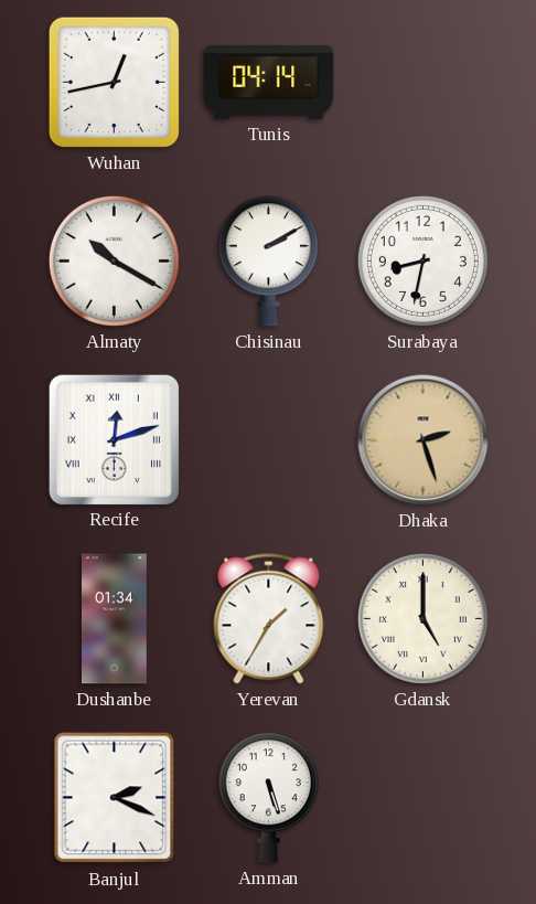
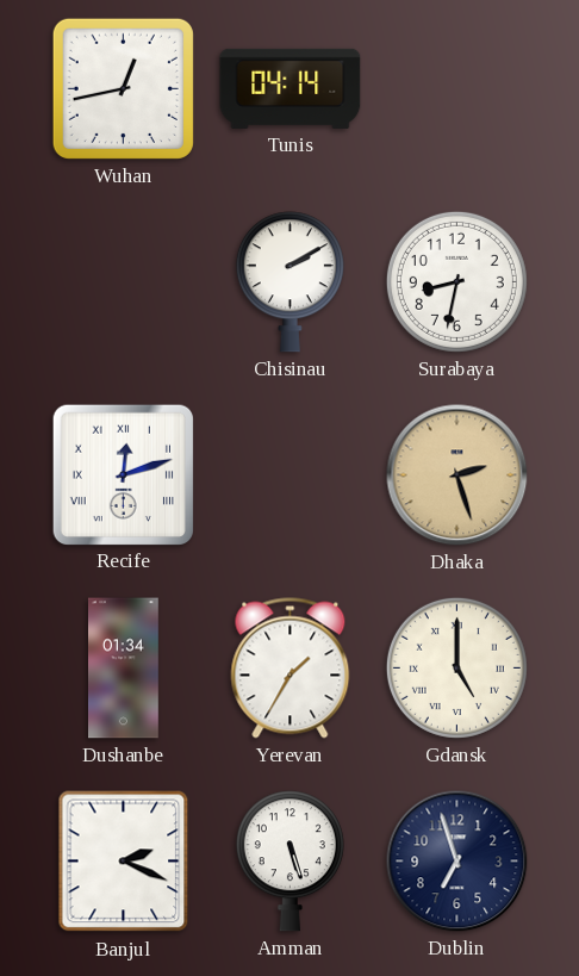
Almaty: 10:20 -> none (114, 260)
Dublin: none -> 6:57 (457, 862)
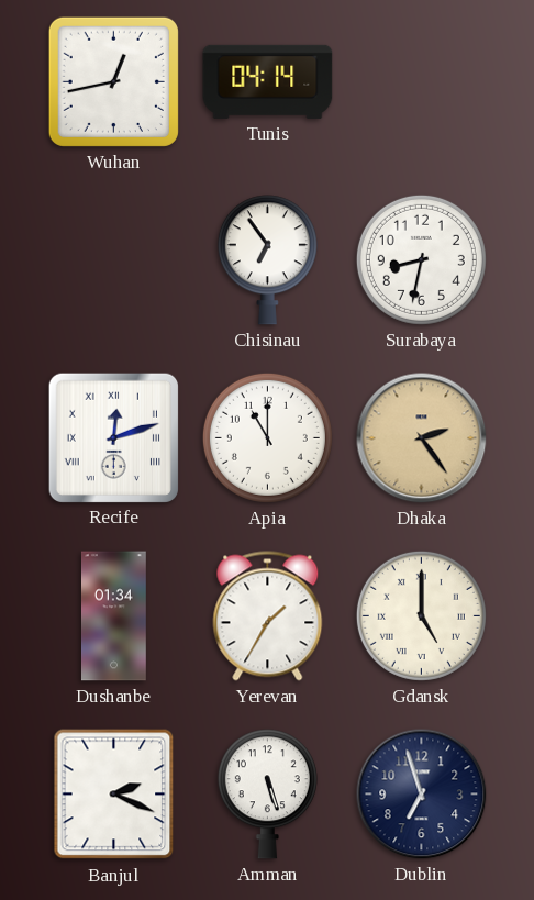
Chisinau: 2:10 -> 6:54 (267, 260)
Apia: none -> 11:00 (267, 437)
Dhaka: 2:27 -> 2:24 (422, 438)
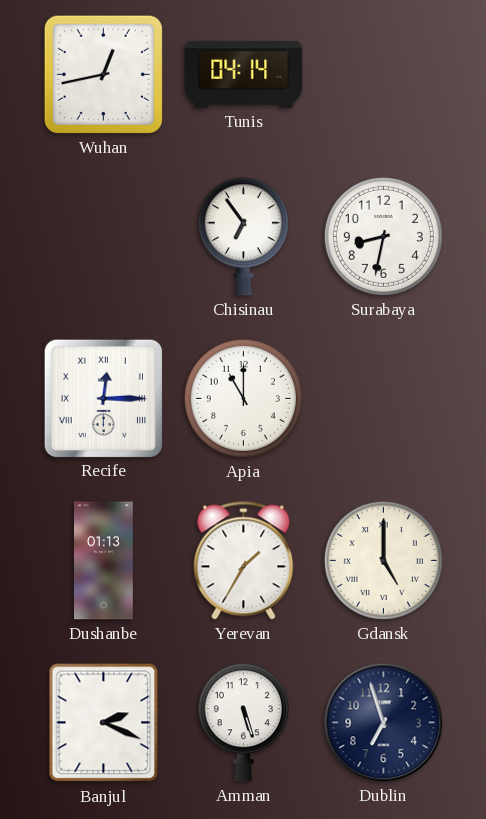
Recife: 12:12 -> 12:15 (103, 398)
Dhaka: 2:24 -> none (422, 438)
Dushanbe: 01:34 -> 01:13 (104, 561)
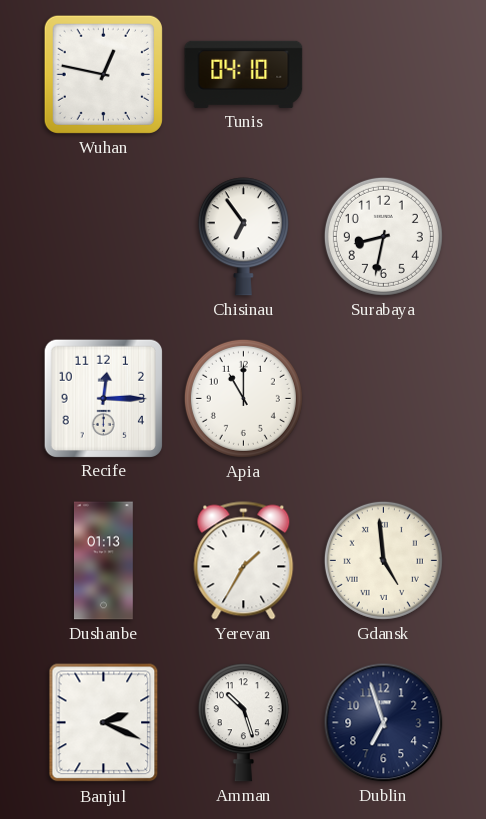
Wuhan: 12:43 -> 12:47 (103, 74)
Tunis: 04:14 -> 04:10 (244, 74)
Recife numerals: Roman -> Arabic (103, 398)
Gdansk: 5:00 -> 4:59 (383, 560)
Amman: 5:27 -> 10:27 (243, 723)
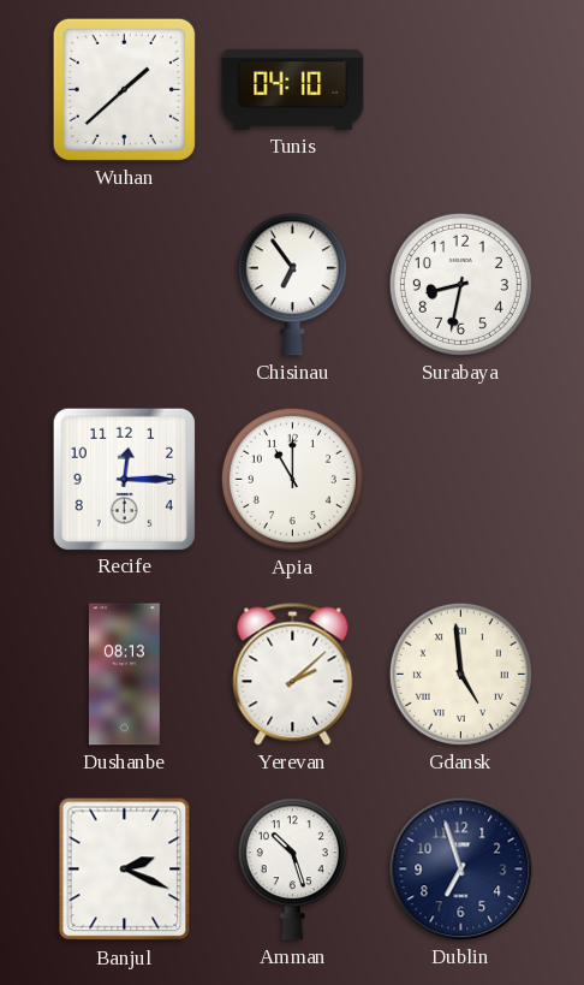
Wuhan: 12:47 -> 1:38 (124, 89)
Dushanbe: 01:13 -> 08:13 (125, 675)
Yerevan: 1:35 -> 2:08 (293, 675)
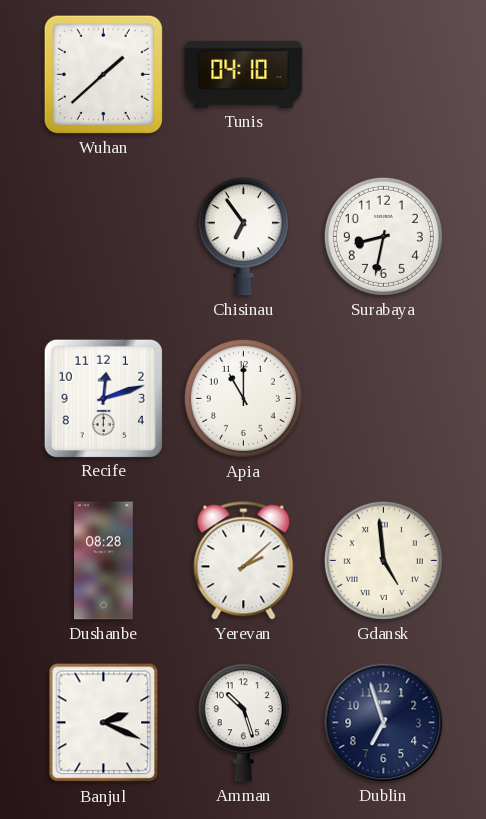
Recife: 12:15 -> 12:12 (103, 398)
Dushanbe: 08:13 -> 08:28 (104, 561)
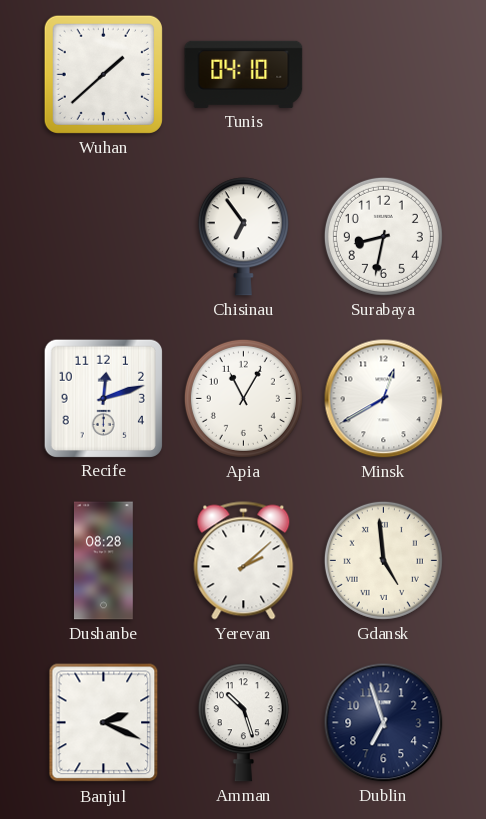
Apia: 11:00 -> 11:05 (243, 398)
Minsk: none -> 12:40 (384, 399)
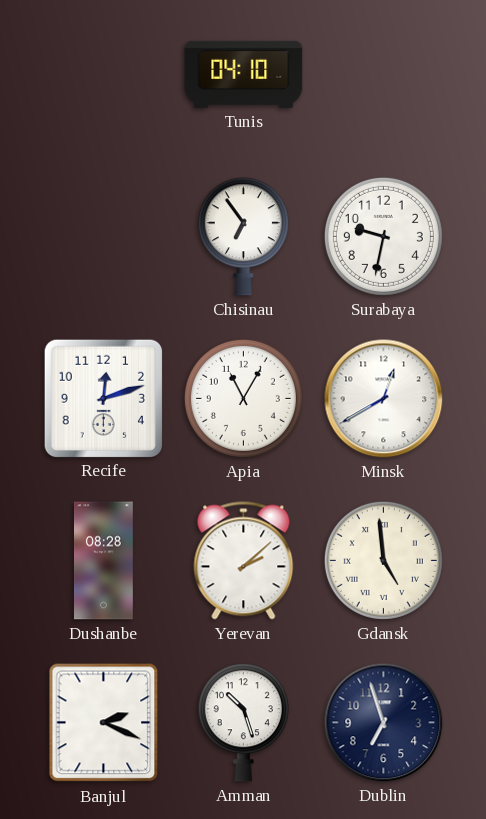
Wuhan: 1:38 -> none (103, 74)
Surabaya: 8:32 -> 9:32 (383, 236)
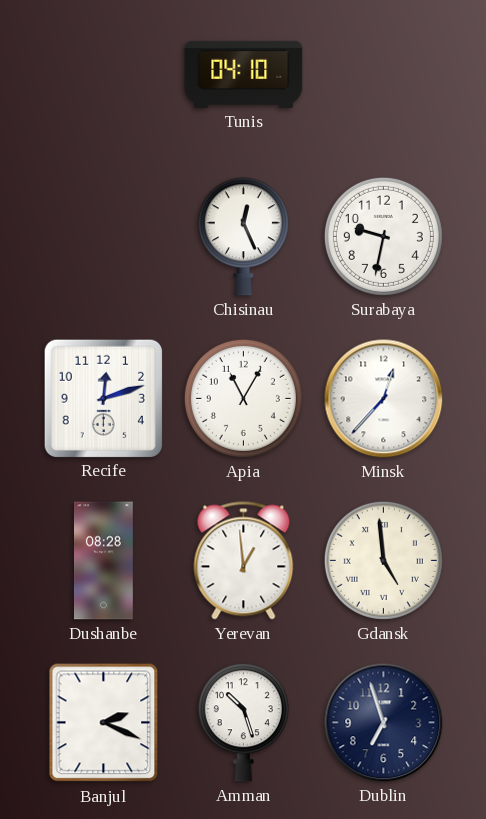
Chisinau: 6:54 -> 12:26 (243, 237)
Minsk: 12:40 -> 12:37 (384, 399)
Yerevan: 2:08 -> 12:59 (244, 561)
